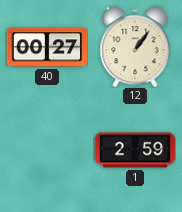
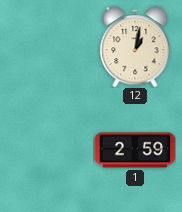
40: 00:27 -> none (47, 47)
12: 1:06 -> 1:02 (135, 47)
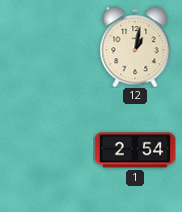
1: 2:59 -> 2:54 (135, 150)
